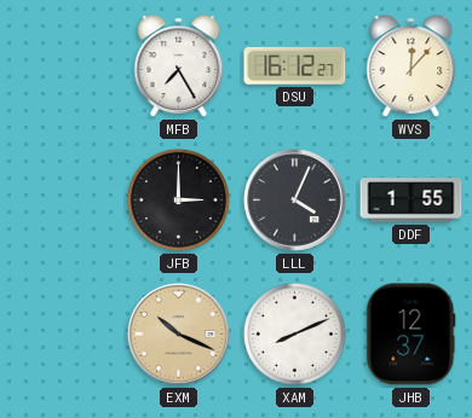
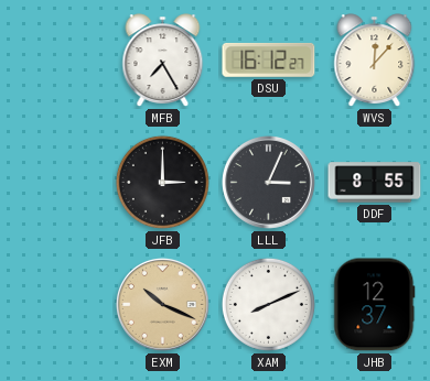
LLL: 4:04 -> 3:04 (268, 182)
DDF: 1:55 -> 8:55 (375, 183)
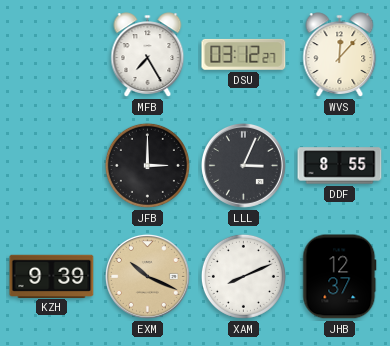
DSU: 16:12 -> 03:12 (244, 54)
KZH: none -> 9:39 (52, 276)
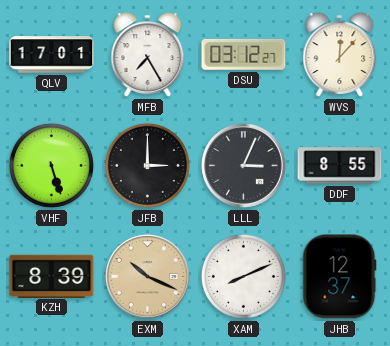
QLV: none -> 17:01 (52, 55)
VHF: none -> 5:27 (51, 165)
KZH: 9:39 -> 8:39 (52, 276)
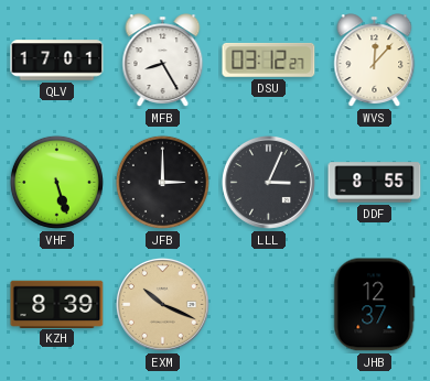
MFB: 7:25 -> 8:25 (163, 61)
XAM: 8:11 -> none (243, 276)
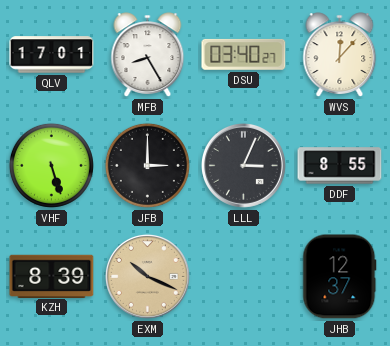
DSU: 03:12 -> 03:40 (244, 54)
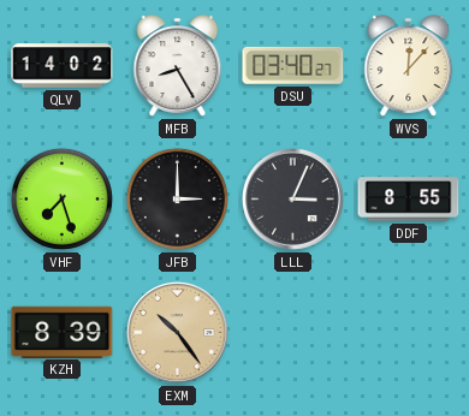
QLV: 17:01 -> 14:02 (63, 66)
VHF: 5:27 -> 7:27 (61, 198)
EXM: 10:19 -> 10:24 (177, 332)
JHB: 12:37 -> none (340, 277)
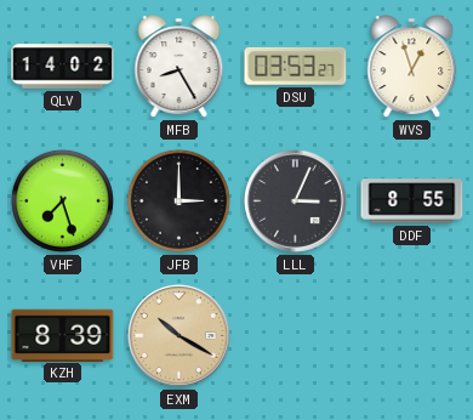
DSU: 03:40 -> 03:53 (296, 66)
WVS: 12:07 -> 12:57 (412, 67)
EXM: 10:24 -> 10:20 (178, 335)
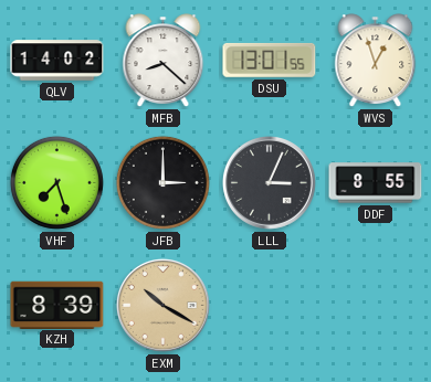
MFB: 8:25 -> 8:22 (164, 61)
DSU: 03:53 -> 13:01 (270, 60)
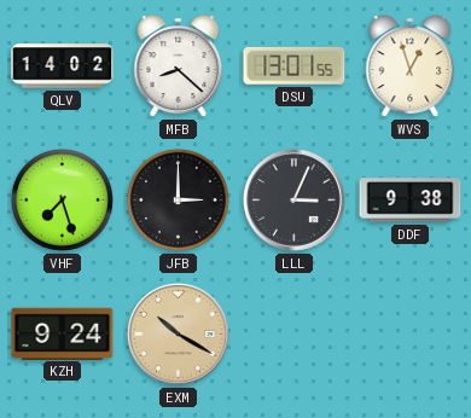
DDF: 8:55 -> 9:38 (411, 201)
KZH: 8:39 -> 9:24 (63, 333)
